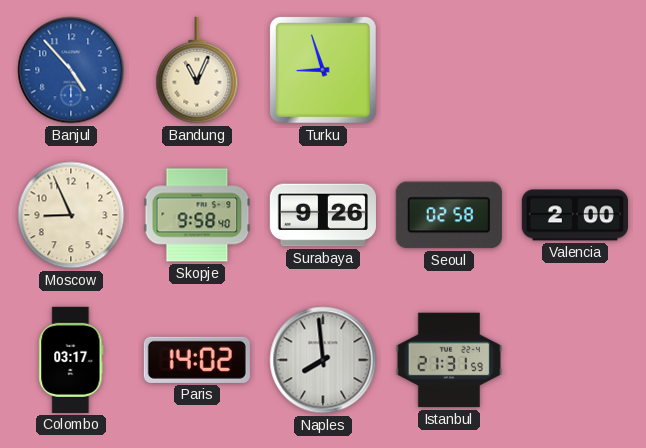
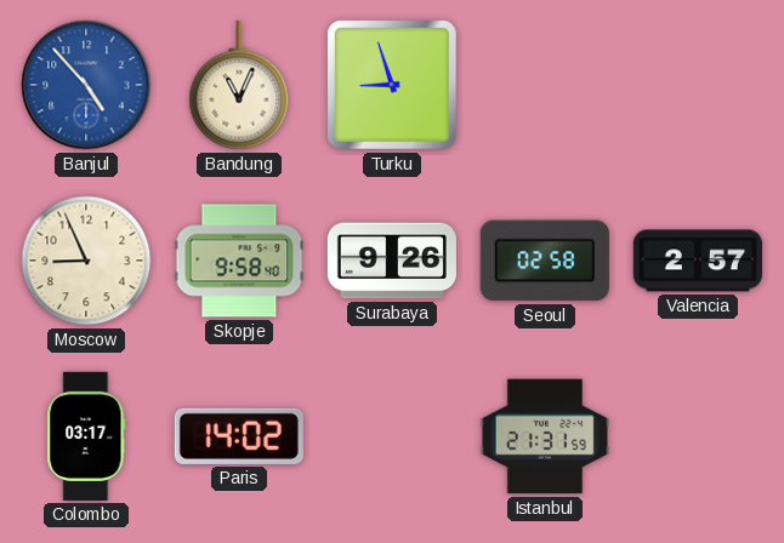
Valencia: 2:00 -> 2:57 (698, 261)
Naples: 7:59 -> none (323, 360)
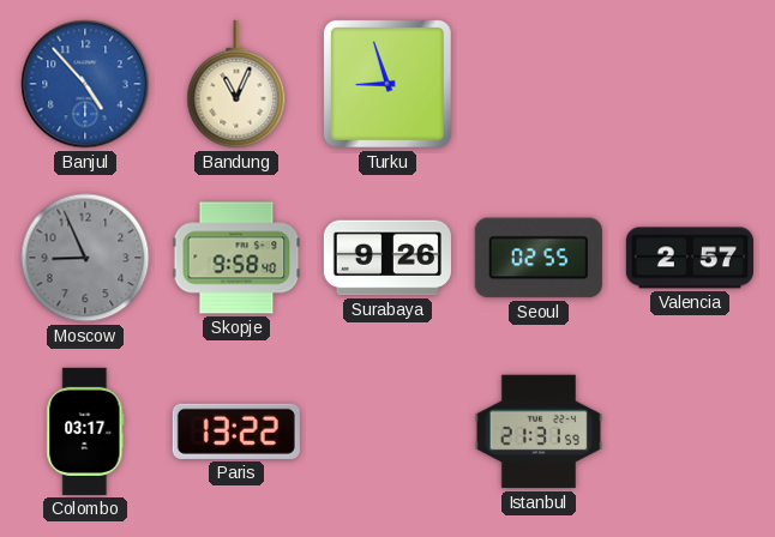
Moscow dial: cream -> grey (85, 258)
Seoul: 02:58 -> 02:55 (539, 258)
Paris: 14:02 -> 13:22 (236, 432)
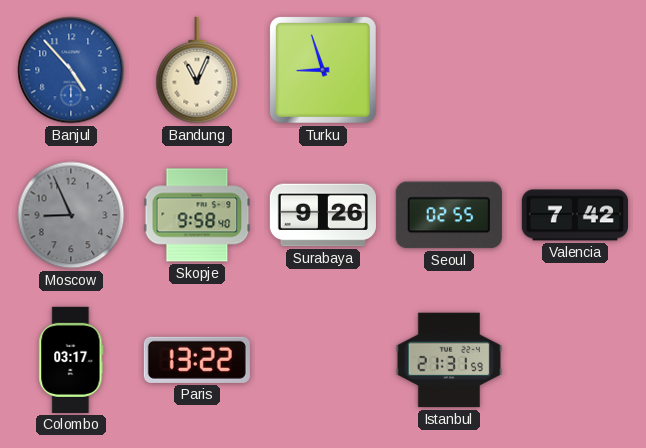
Valencia: 2:57 -> 7:42 (575, 215)
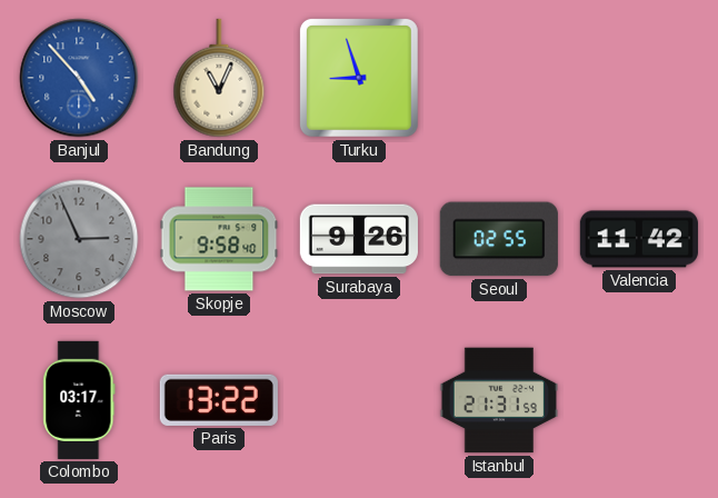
Moscow: 8:56 -> 2:56 (79, 239)
Valencia: 7:42 -> 11:42 (639, 239)
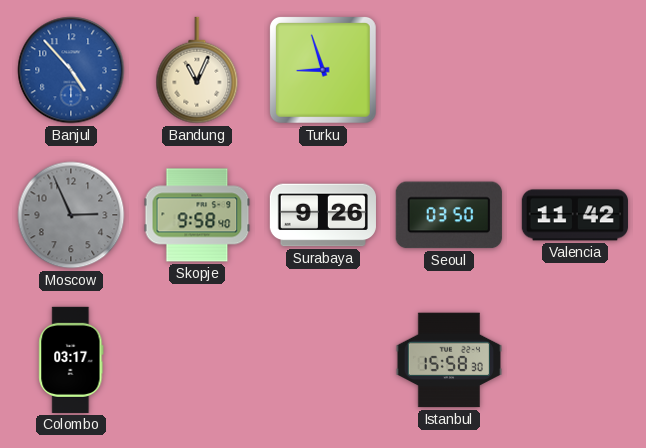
Seoul: 02:55 -> 03:50 (449, 215)
Paris: 13:22 -> none (219, 400)
Istanbul: 21:31 -> 15:58 (449, 360)
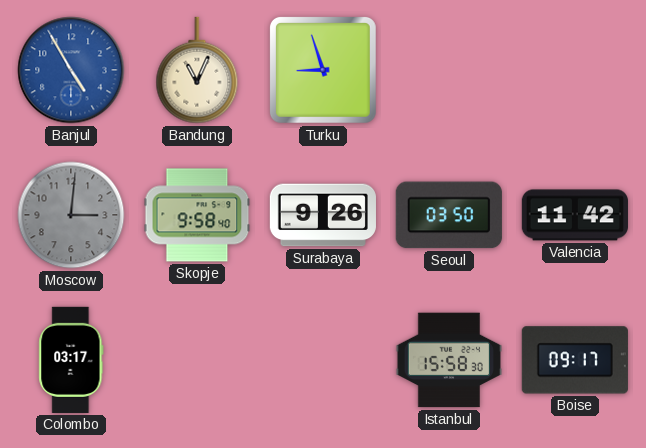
Banjul: 4:53 -> 4:55 (71, 70)
Moscow: 2:56 -> 3:01 (71, 215)
Boise: none -> 09:17 (575, 360)
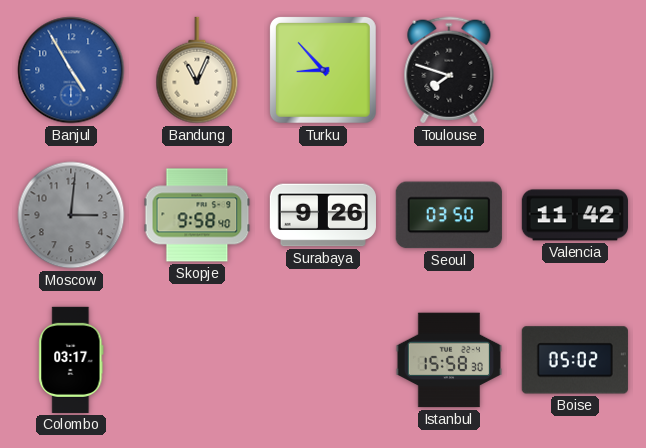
Turku: 8:57 -> 8:53 (323, 70)
Toulouse: none -> 7:48 (449, 70)
Boise: 09:17 -> 05:02 (575, 360)
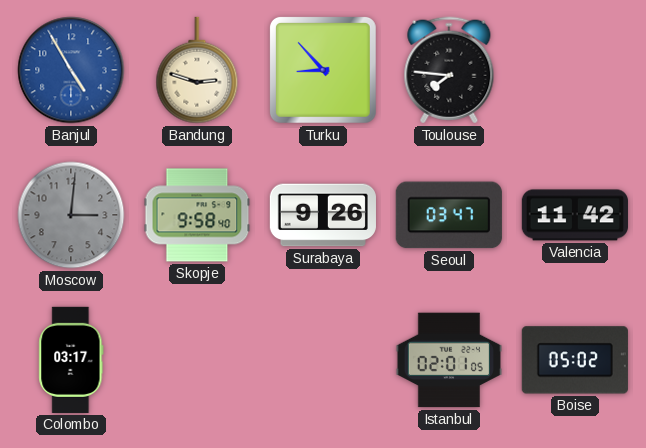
Bandung: 11:04 -> 2:48 (197, 70)
Toulouse: 7:48 -> 7:46 (449, 70)
Seoul: 03:50 -> 03:47 (449, 215)
Istanbul: 15:58 -> 02:01 (449, 360)
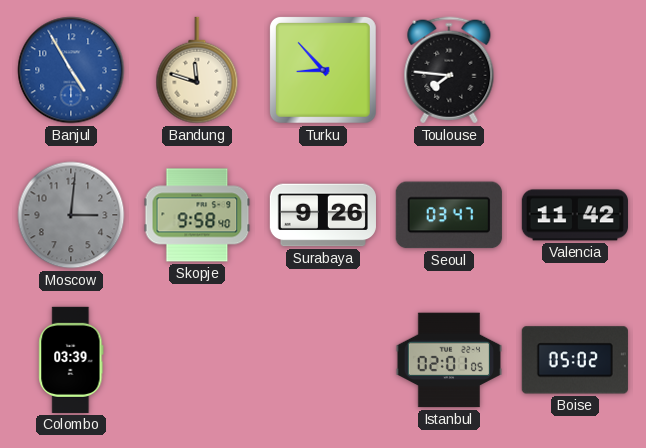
Bandung: 2:48 -> 11:48 (197, 70)
Colombo: 03:17 -> 03:39 (71, 360)
